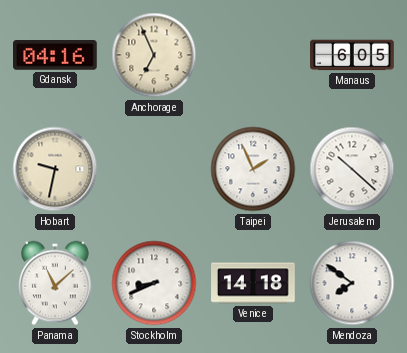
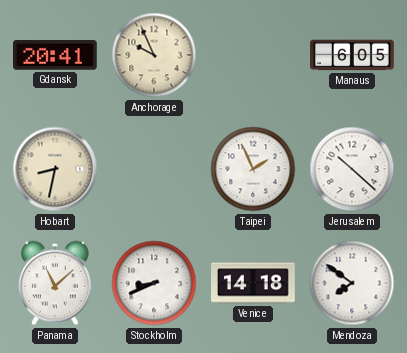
Gdansk: 04:16 -> 20:41 (56, 56)
Anchorage: 6:56 -> 9:56 (154, 55)
Hobart: 9:32 -> 8:32 (55, 169)
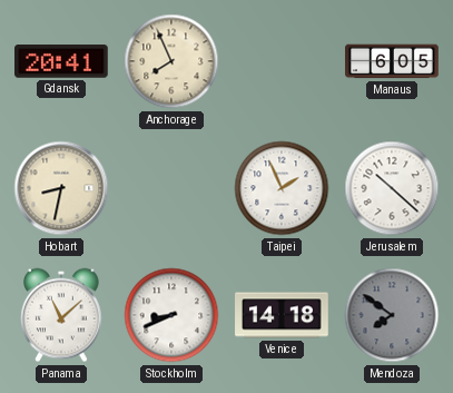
Anchorage: 9:56 -> 7:56 (171, 61)
Mendoza dial: white -> grey (392, 315)
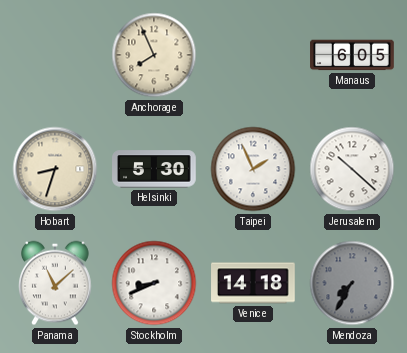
Gdansk: 20:41 -> none (62, 62)
Hobart: 8:32 -> 8:33 (55, 169)
Helsinki: none -> 5:30 (154, 169)
Mendoza: 7:51 -> 7:35 (352, 283)
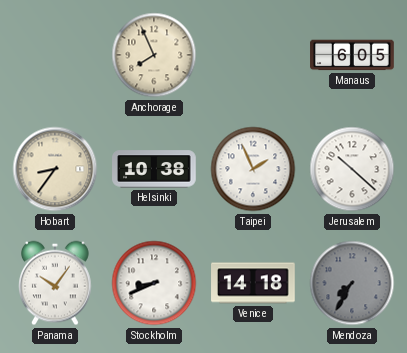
Hobart: 8:33 -> 8:36 (55, 169)
Helsinki: 5:30 -> 10:38 (154, 169)
Panama: 11:08 -> 10:06 (56, 283)
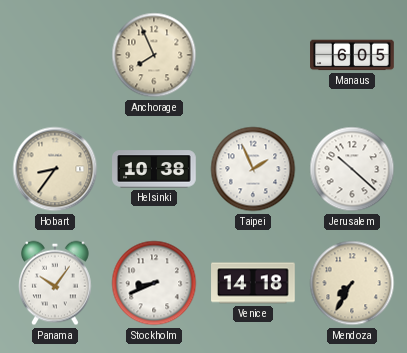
Mendoza dial: grey -> cream (352, 283)
